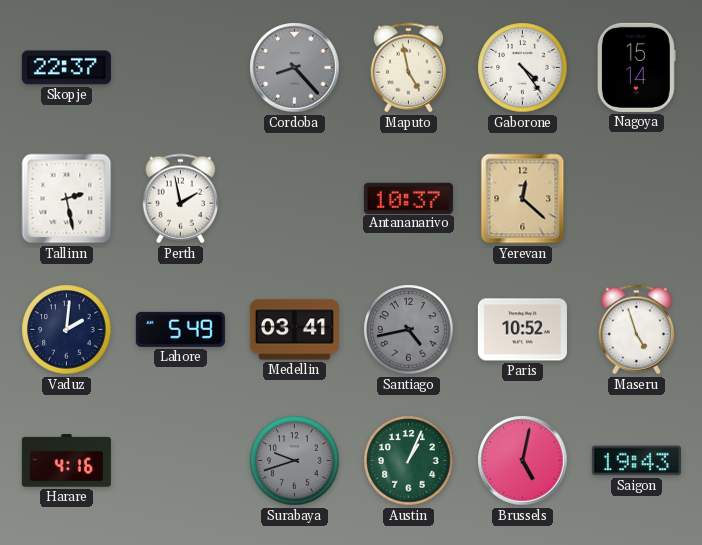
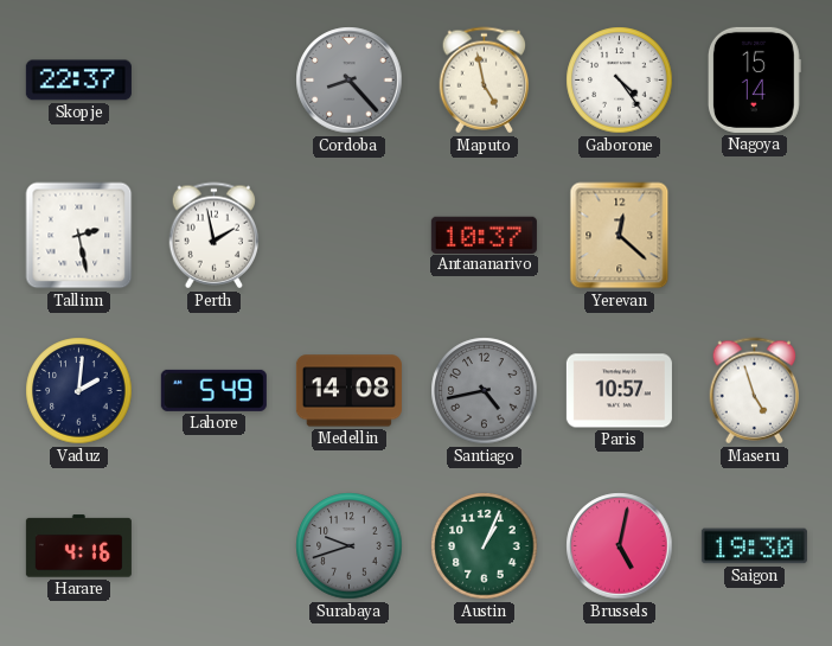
Medellin: 03:41 -> 14:08 (348, 391)
Paris: 10:52 -> 10:57 (619, 391)
Saigon: 19:43 -> 19:30 (754, 546)
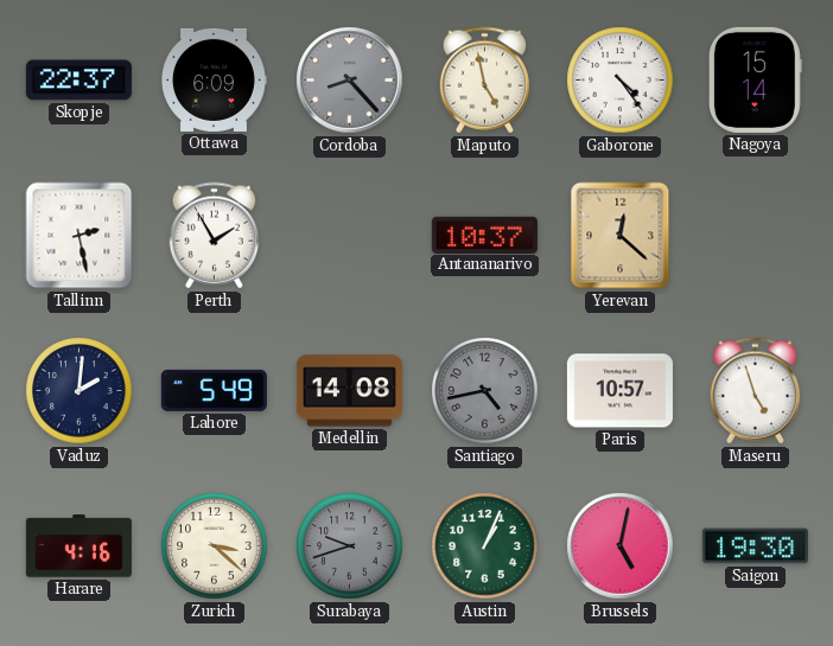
Ottawa: none -> 6:09 (214, 79)
Perth: 1:58 -> 1:55 (215, 236)
Zurich: none -> 3:22 (215, 546)
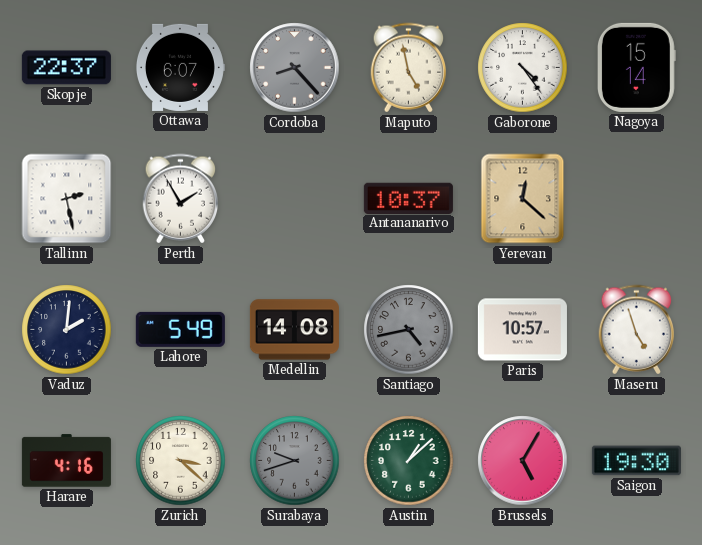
Ottawa: 6:09 -> 6:07 (180, 67)
Austin: 1:04 -> 1:08 (409, 461)
Brussels: 5:02 -> 5:05 (523, 461)
